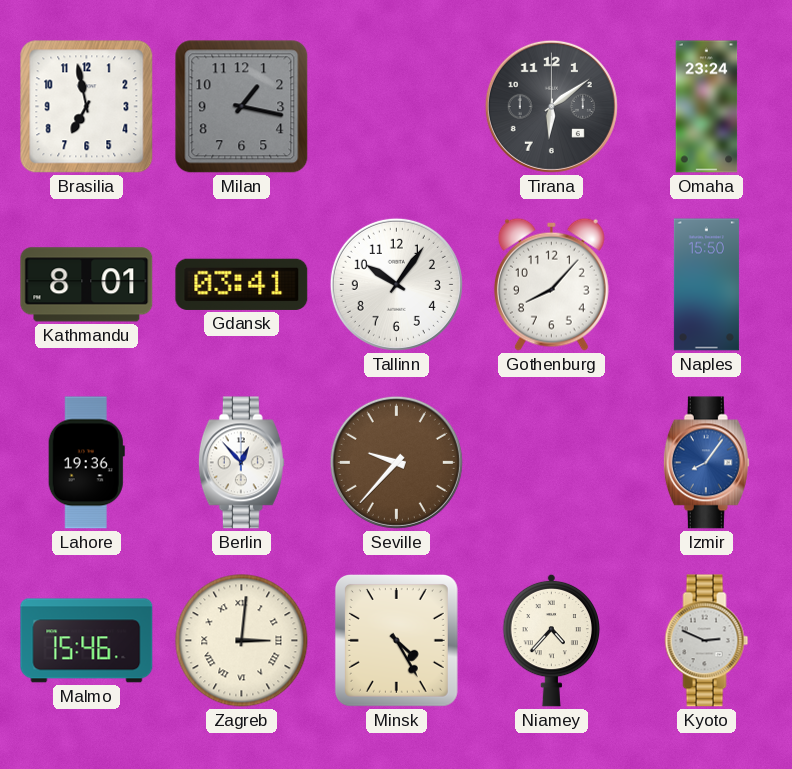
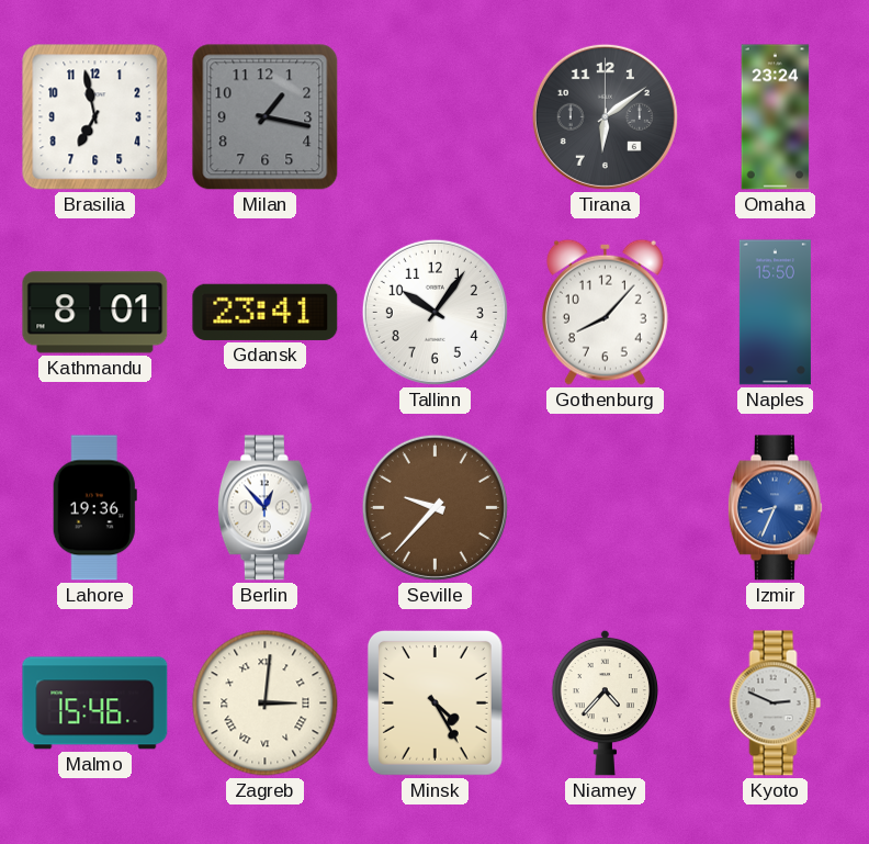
Gdansk: 03:41 -> 23:41 (266, 312)
Izmir: 8:06 -> 8:34 (775, 508)
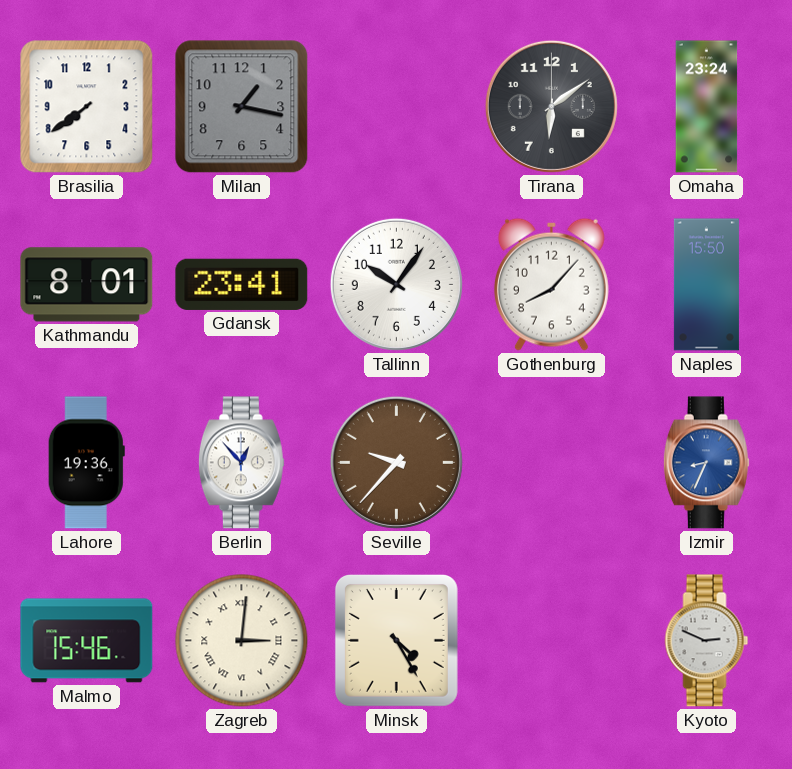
Brasilia: 6:58 -> 7:39 (87, 107)
Niamey: 4:37 -> none (606, 702)
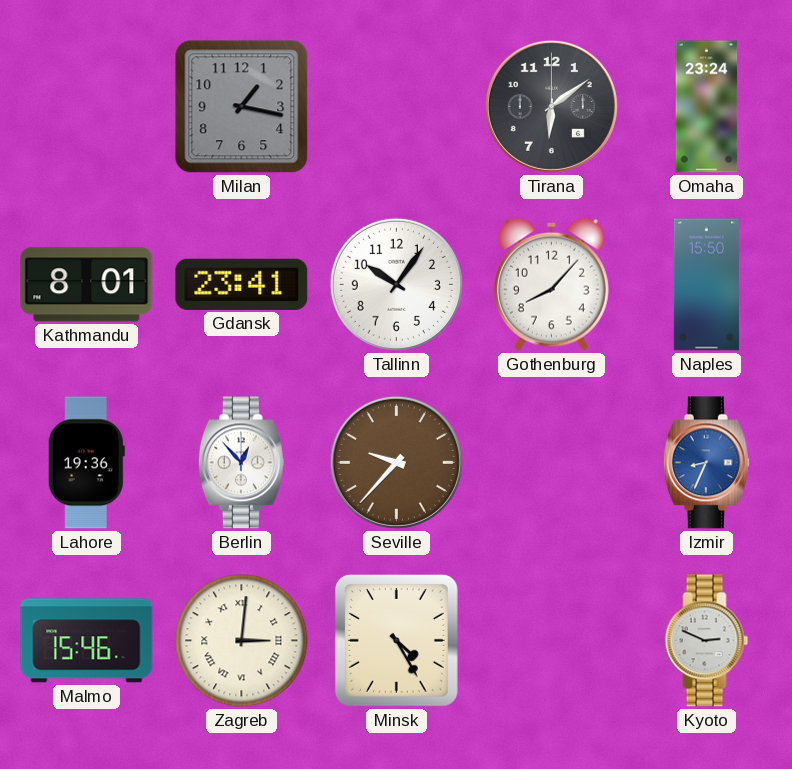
Brasilia: 7:39 -> none (87, 107)
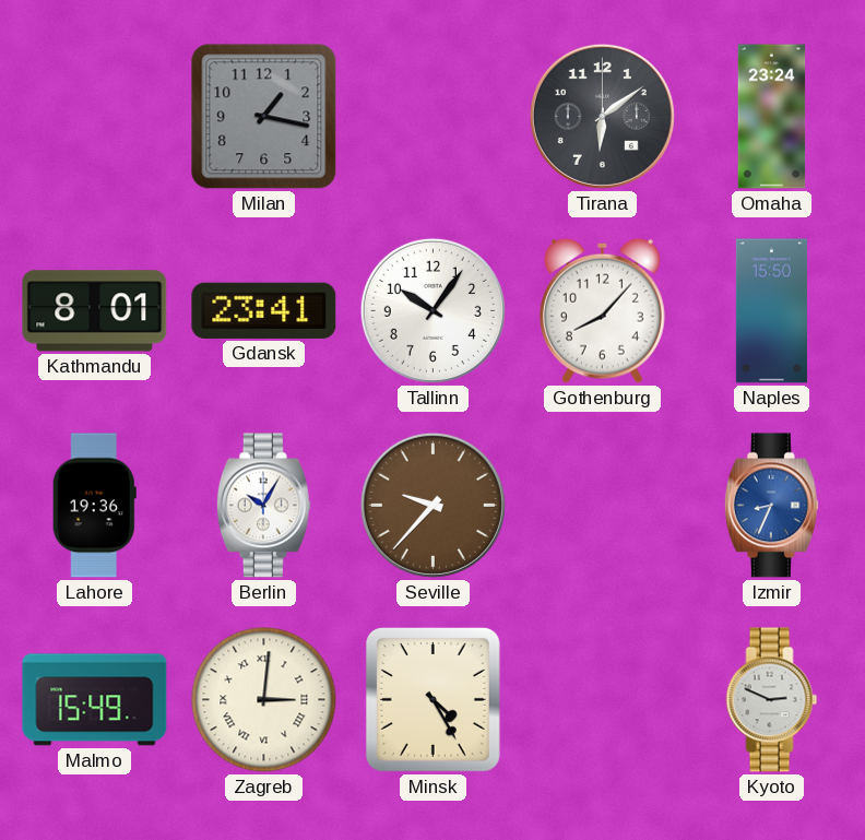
Berlin: 12:53 -> 10:05 (263, 506)
Malmo: 15:46 -> 15:49 (95, 700)
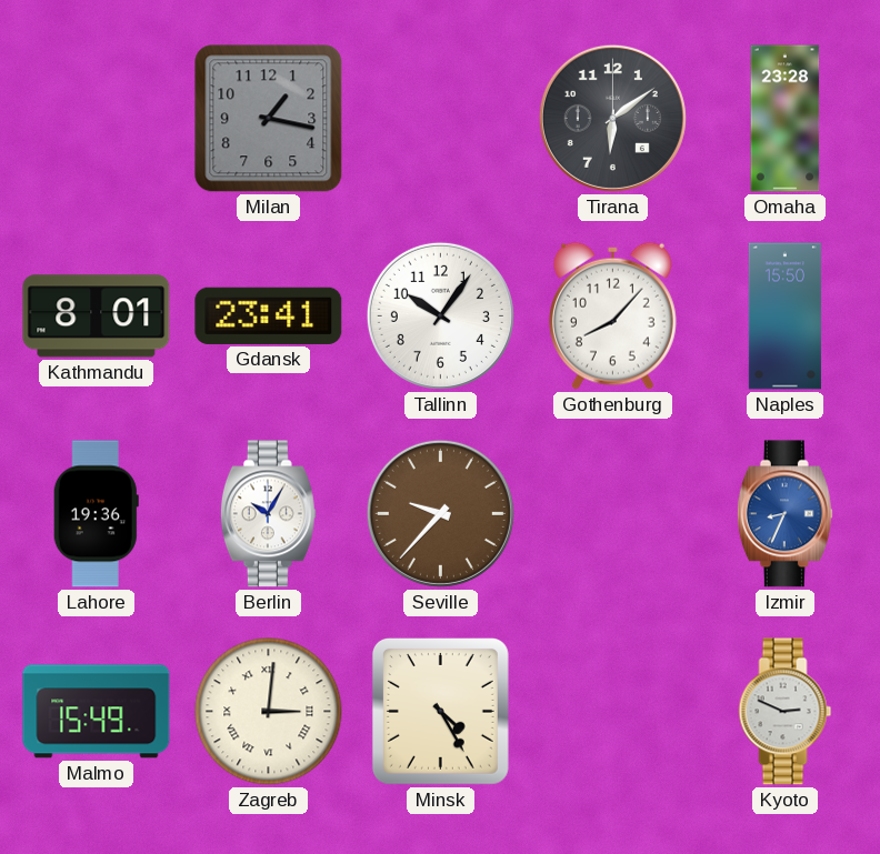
Omaha: 23:24 -> 23:28 (786, 119)
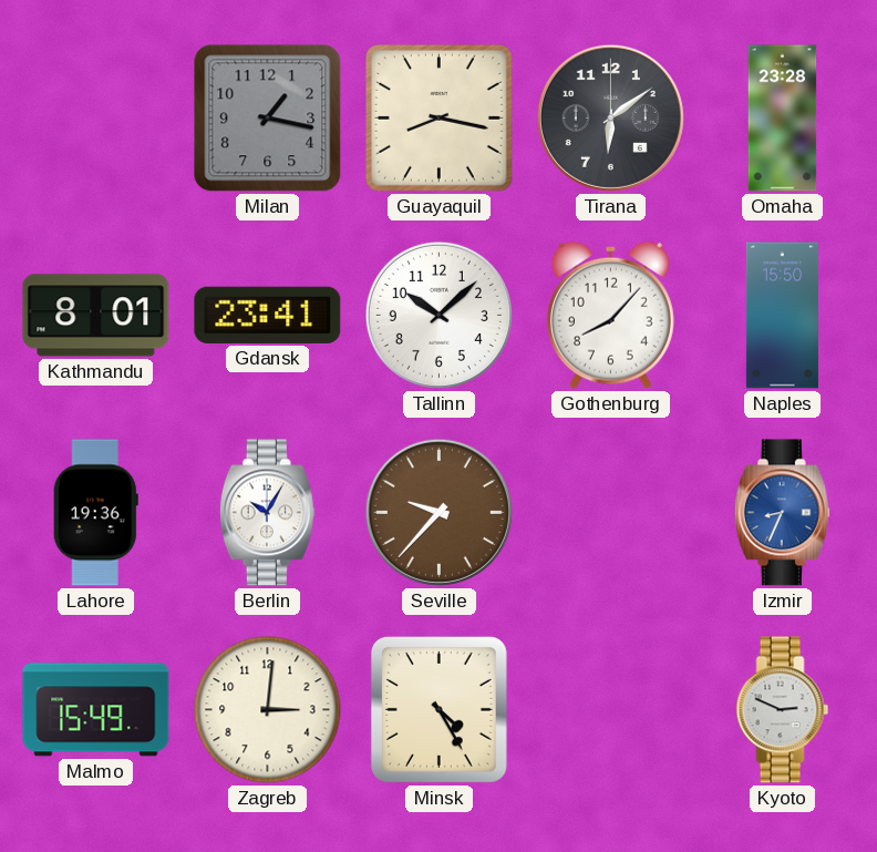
Guayaquil: none -> 8:17 (438, 117)
Tallinn: 10:06 -> 10:08 (438, 315)
Zagreb numerals: Roman -> Arabic (268, 710)
